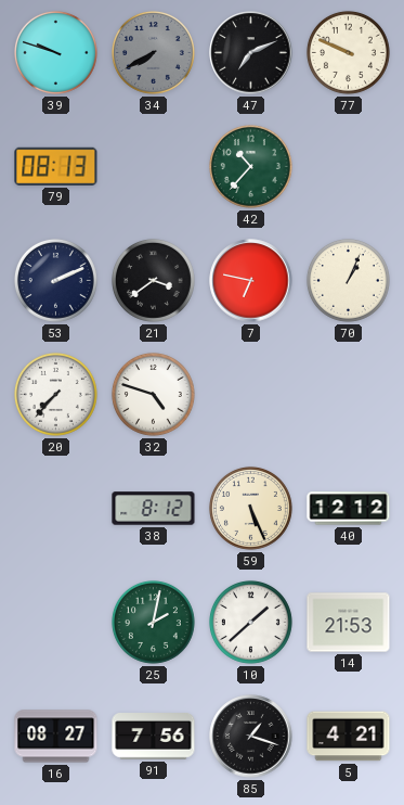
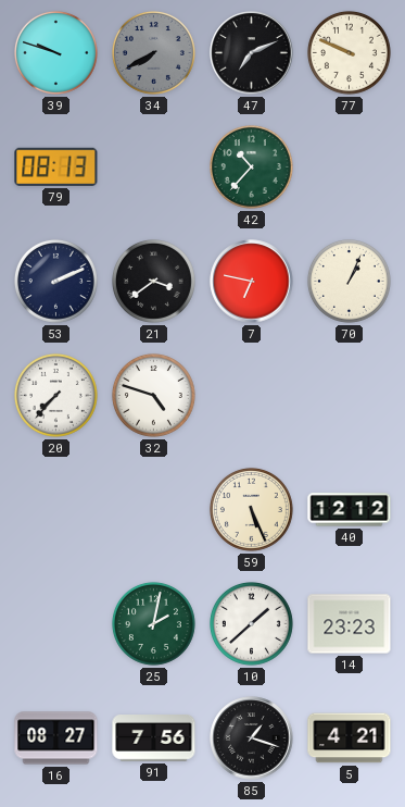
38: 8:12 -> none (154, 509)
14: 21:53 -> 23:23 (350, 624)
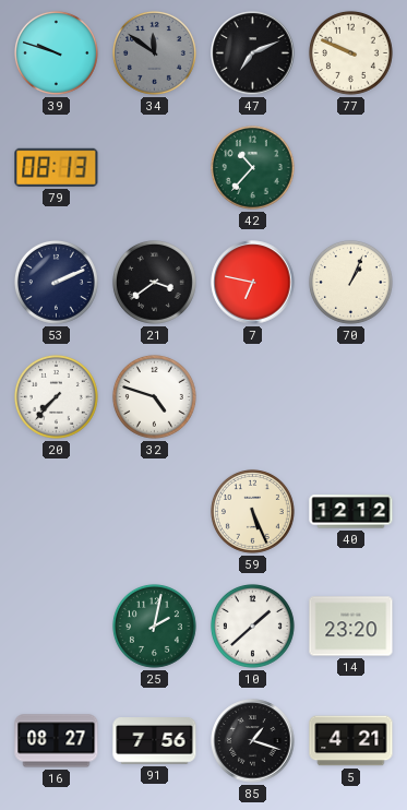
34: 7:40 -> 11:51 (154, 52)
14: 23:23 -> 23:20 (351, 627)
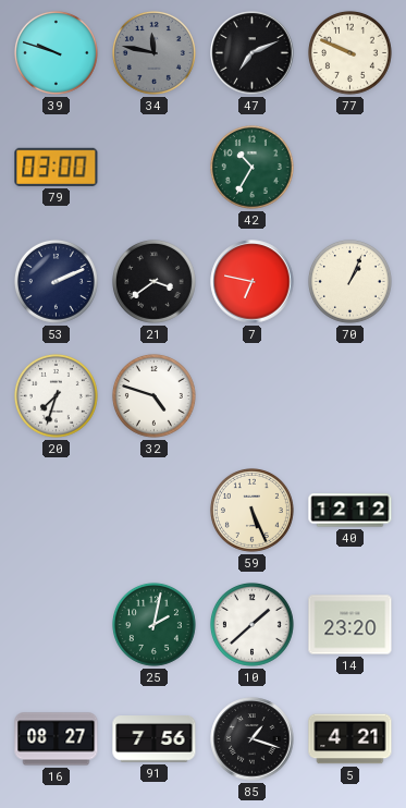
34: 11:51 -> 11:47 (153, 52)
79: 08:13 -> 03:00 (57, 167)
42: 10:37 -> 10:35 (251, 167)
20: 7:37 -> 7:33 (56, 395)
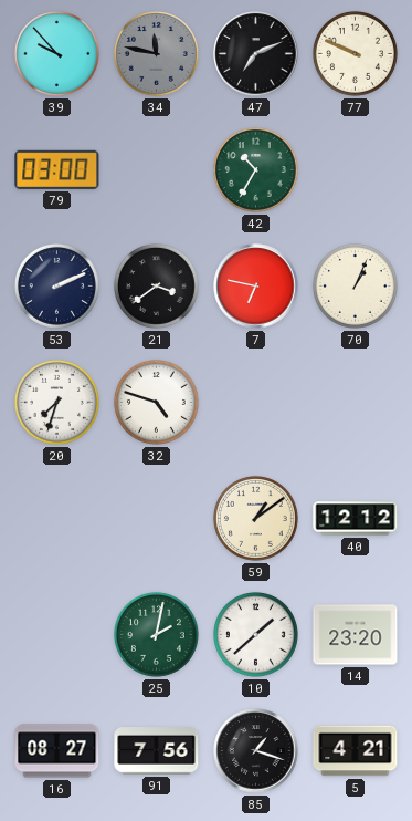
39: 9:48 -> 9:53 (56, 53)
59: 5:26 -> 1:09 (255, 518)
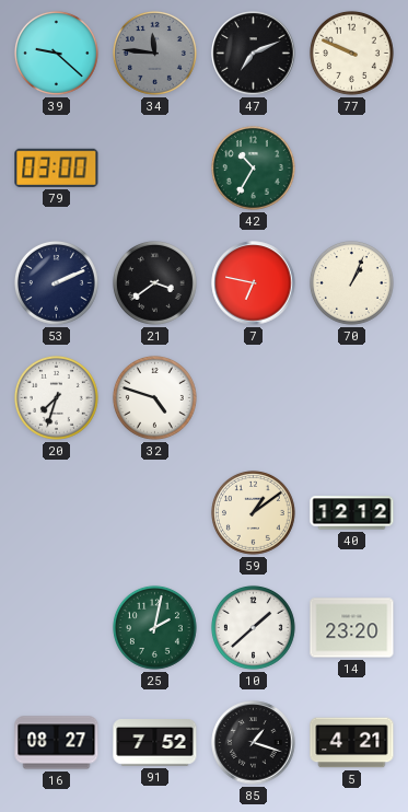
39: 9:53 -> 9:22 (56, 53)
34: 11:47 -> 11:46 (154, 53)
91: 7:56 -> 7:52 (155, 743)
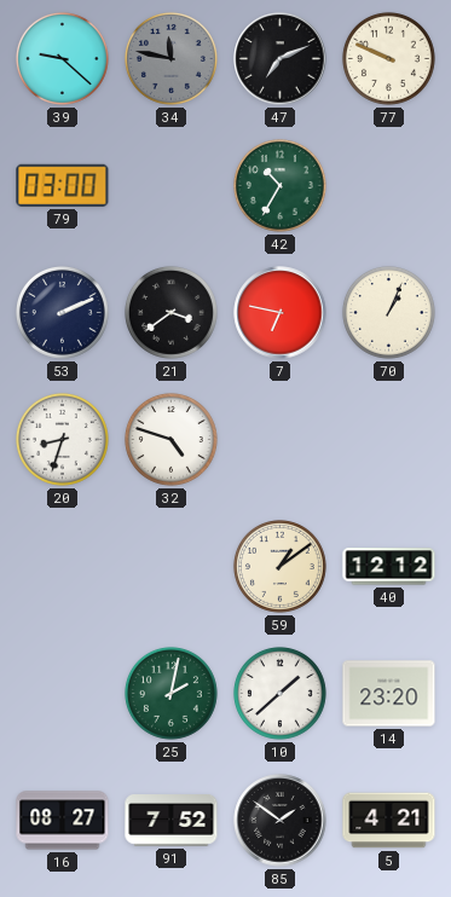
34: 11:46 -> 11:47 (170, 58)
20: 7:33 -> 8:33 (62, 439)
85: 1:18 -> 1:51 (281, 821)
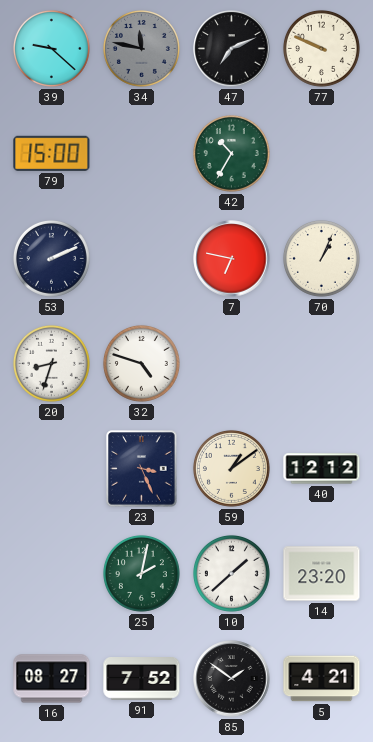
79: 03:00 -> 15:00 (52, 153)
21: 3:39 -> none (170, 312)
23: none -> 3:26 (142, 469)
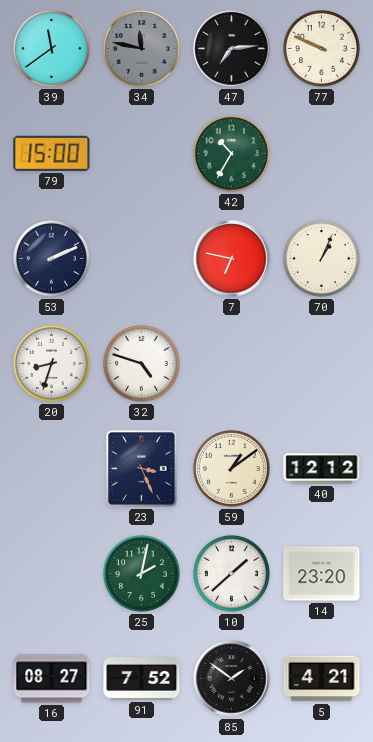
39: 9:22 -> 11:39 (51, 48)
47: 7:11 -> 7:14 (232, 49)
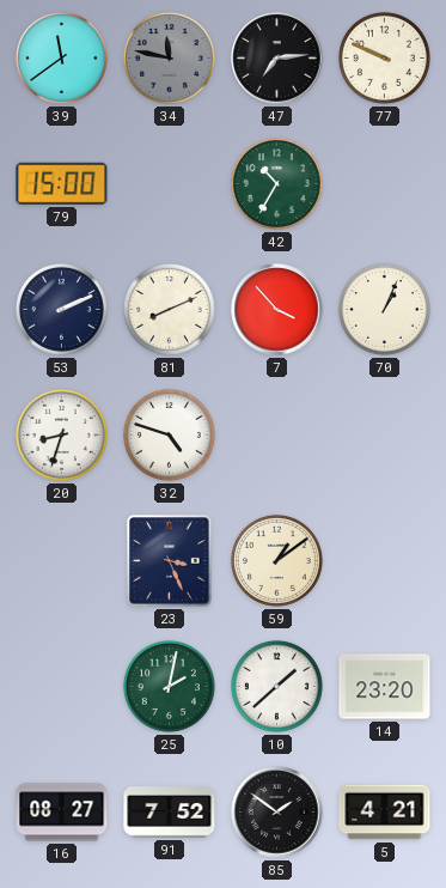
81: none -> 8:11 (169, 309)
7: 6:47 -> 3:53 (277, 310)
40: 12:12 -> none (322, 469)
